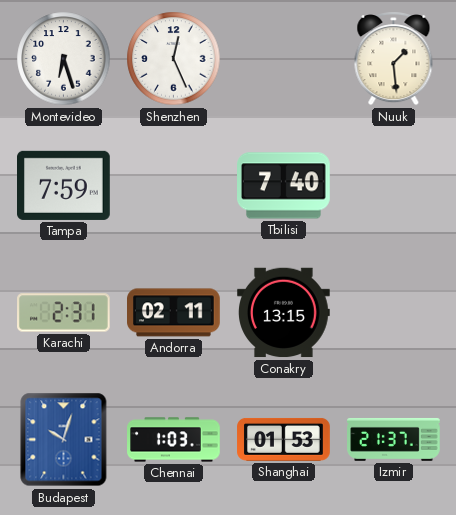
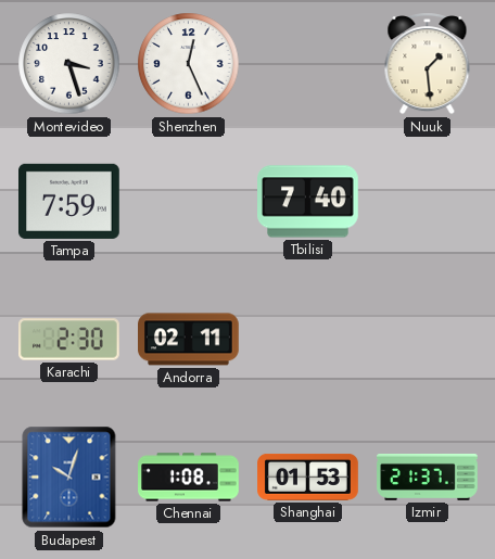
Montevideo: 6:27 -> 3:27 (69, 64)
Karachi: 2:31 -> 2:30 (69, 340)
Conakry: 13:15 -> none (284, 313)
Chennai: 1:03 -> 1:08 (189, 478)
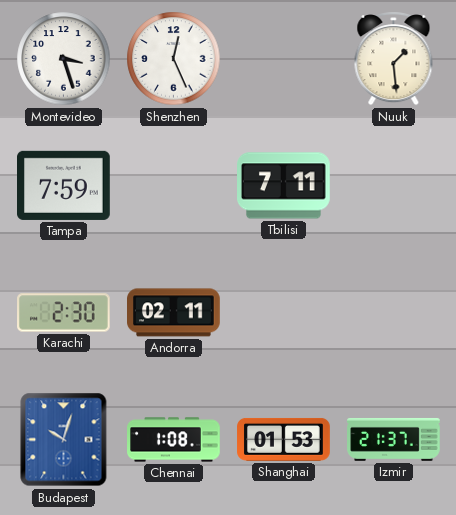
Tbilisi: 7:40 -> 7:11 (284, 186)
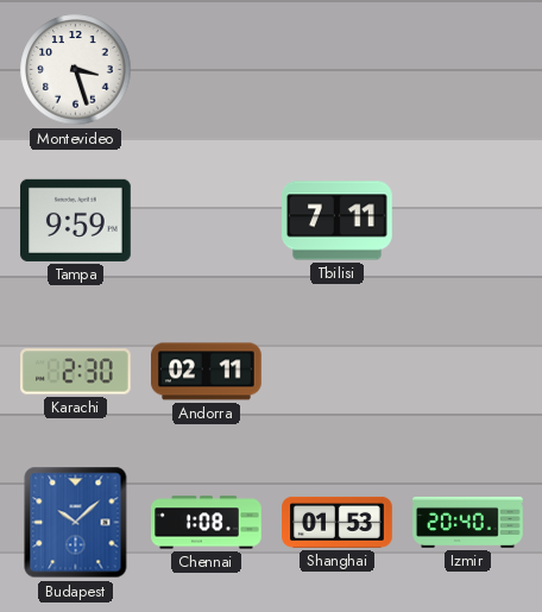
Shenzhen: 12:26 -> none (174, 59)
Nuuk: 1:29 -> none (394, 59)
Tampa: 7:59 -> 9:59 (76, 220)
Budapest: 10:03 -> 10:08 (76, 523)
Izmir: 21:37 -> 20:40 (468, 522)
